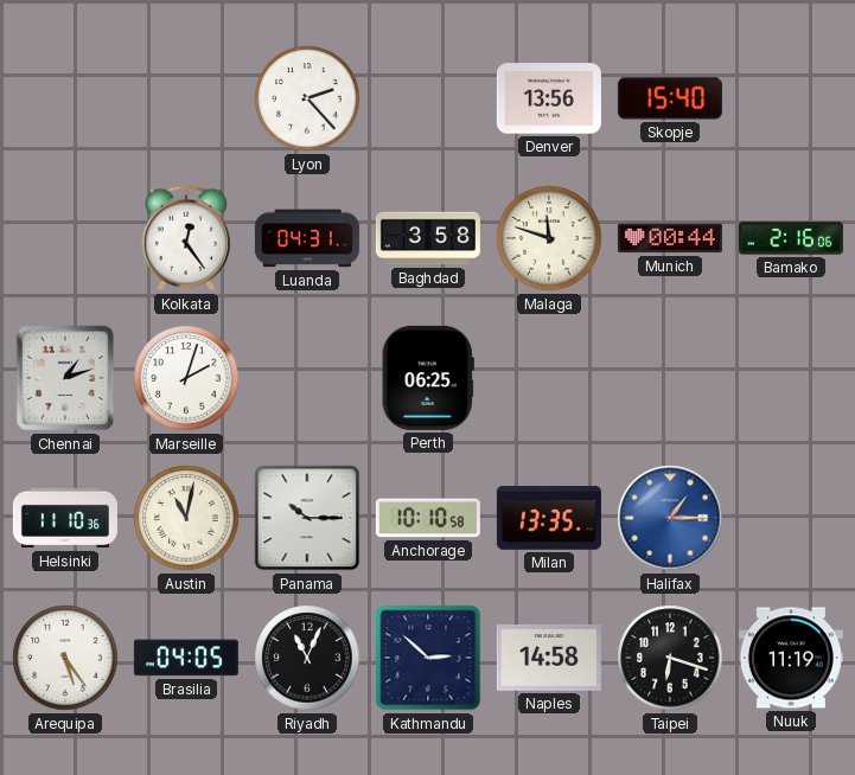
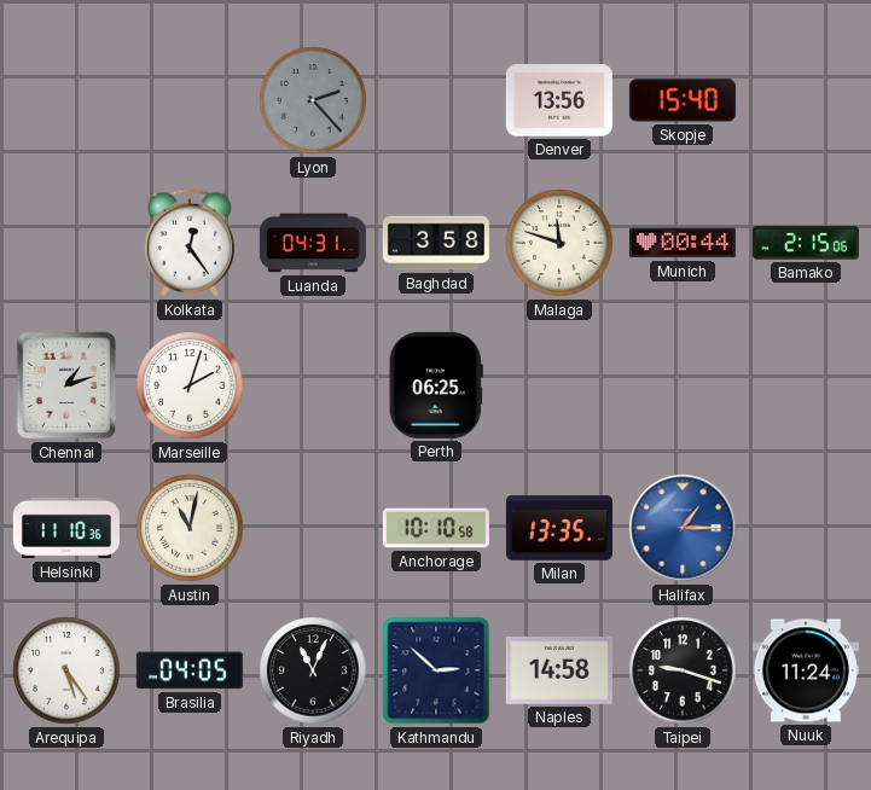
Lyon dial: white -> grey (313, 100)
Bamako: 2:16 -> 2:15 (806, 243)
Panama: 10:15 -> none (307, 518)
Taipei: 6:18 -> 9:18 (683, 670)
Nuuk: 11:19 -> 11:24 (806, 670)
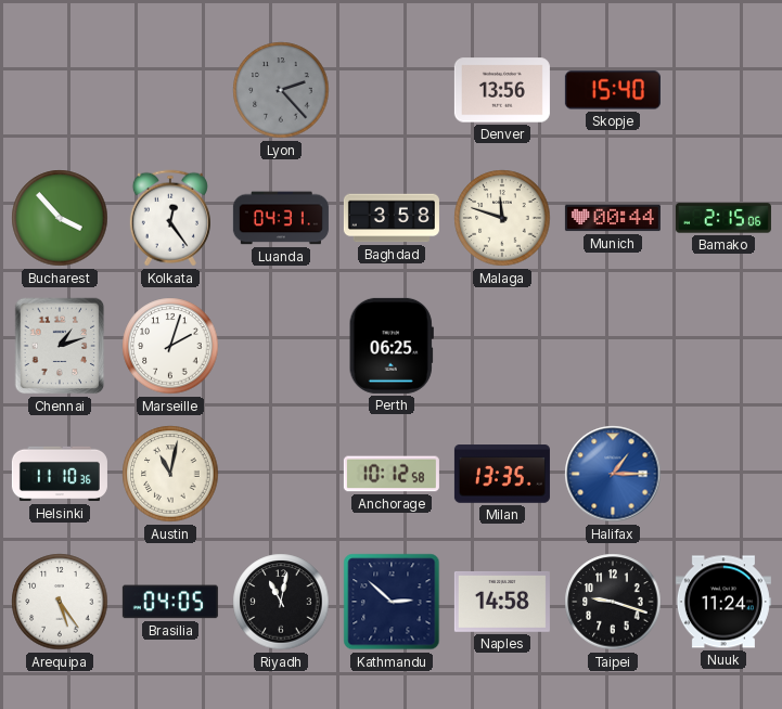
Bucharest: none -> 3:53 (60, 218)
Anchorage: 10:10 -> 10:12 (392, 474)
Riyadh: 11:04 -> 11:02 (281, 602)
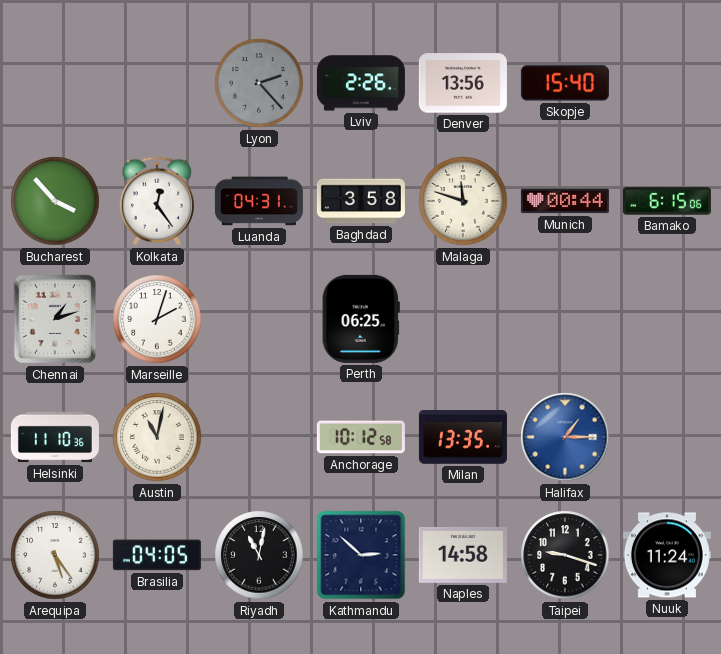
Lviv: none -> 2:26 (361, 83)
Bamako: 2:15 -> 6:15 (667, 201)
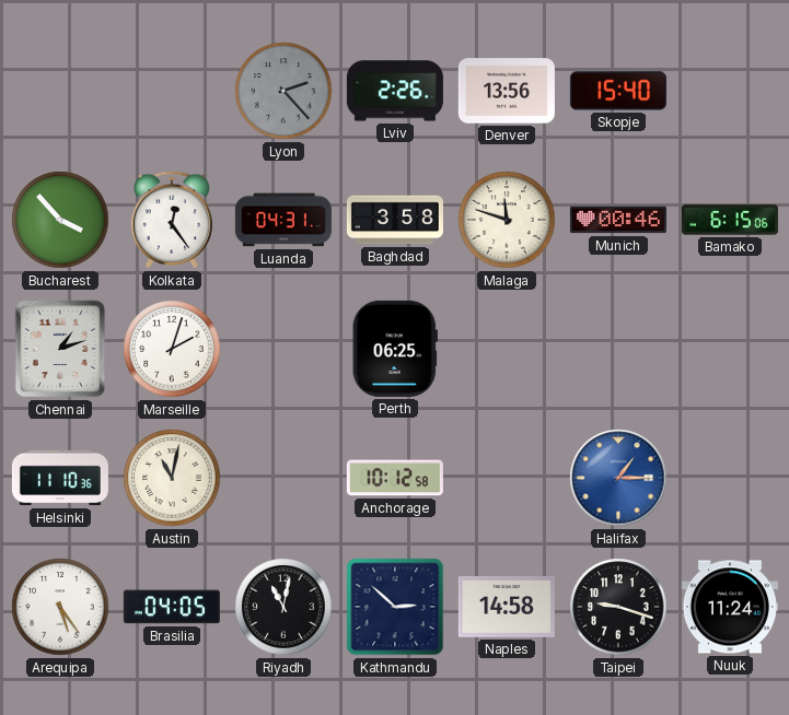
Munich: 00:44 -> 00:46 (618, 220)
Milan: 13:35 -> none (463, 437)
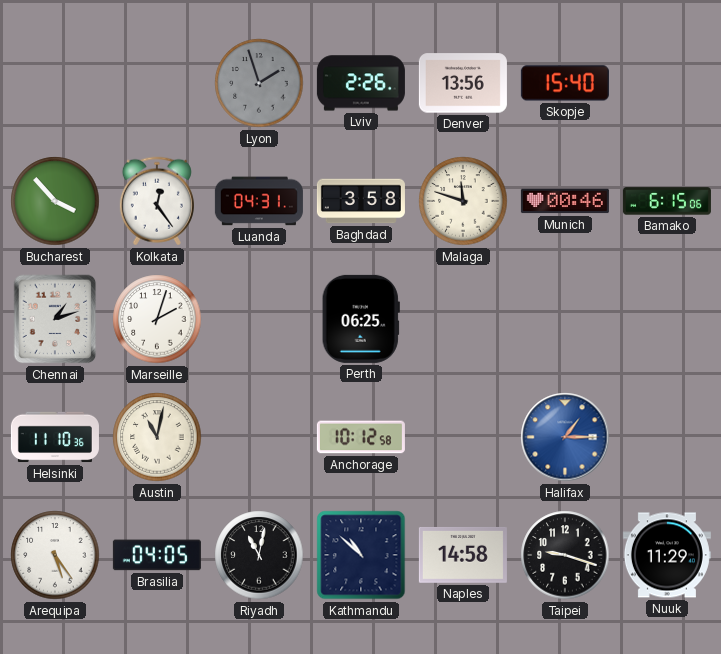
Lyon: 2:23 -> 1:57 (259, 83)
Kathmandu: 2:52 -> 10:52 (361, 555)
Nuuk: 11:24 -> 11:29 (667, 555)
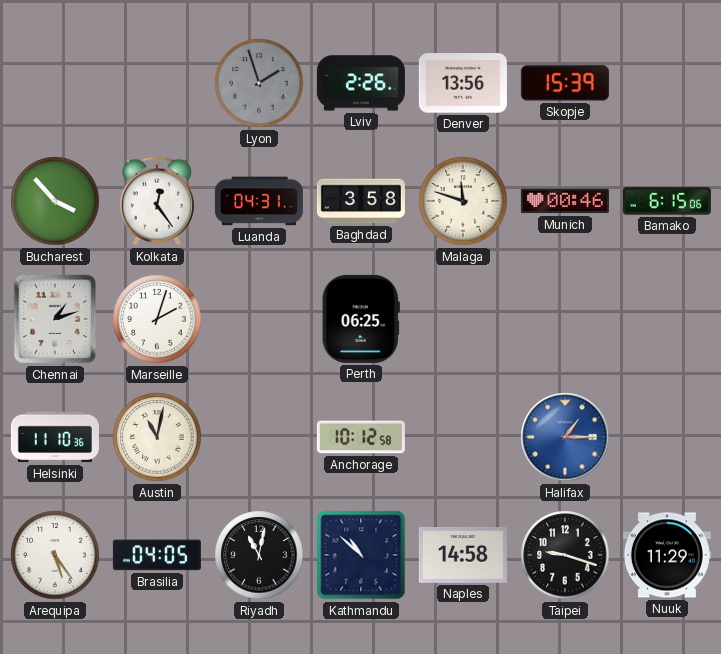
Skopje: 15:40 -> 15:39 (565, 83)
